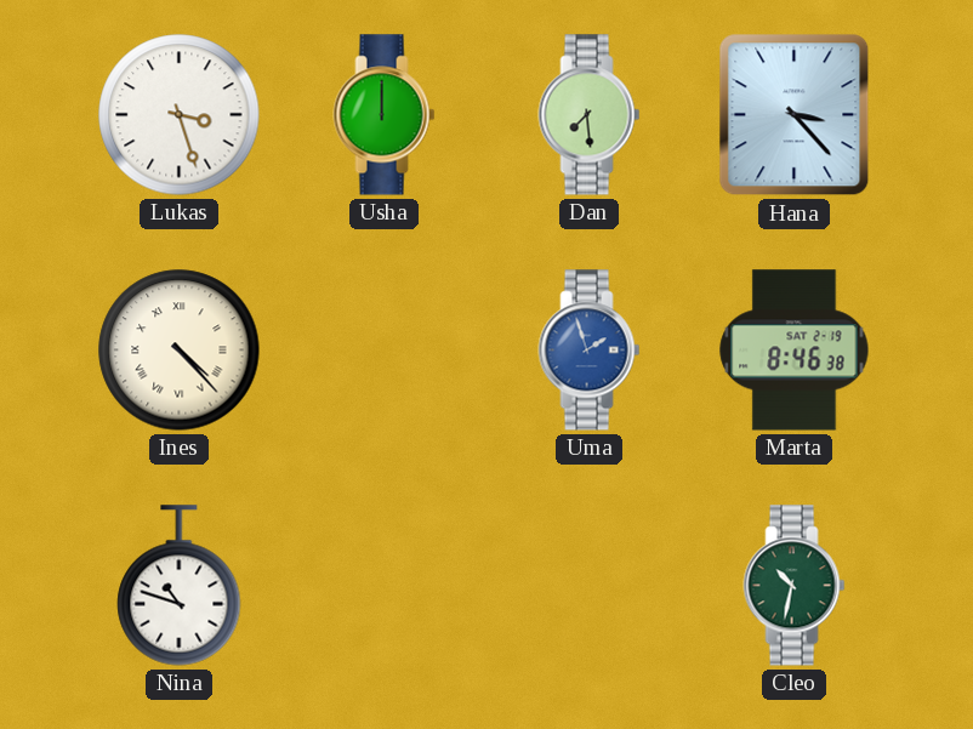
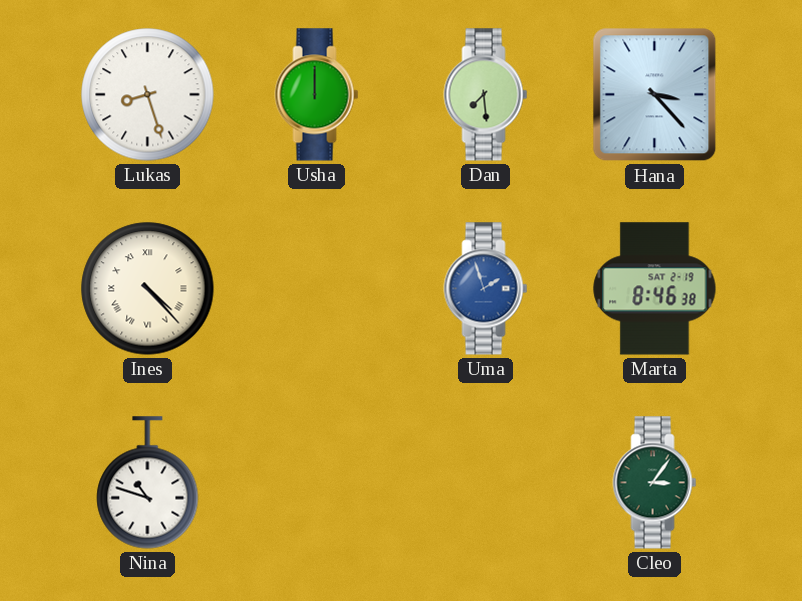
Lukas: 3:27 -> 8:27 (148, 95)
Cleo: 10:32 -> 3:06 (655, 483)
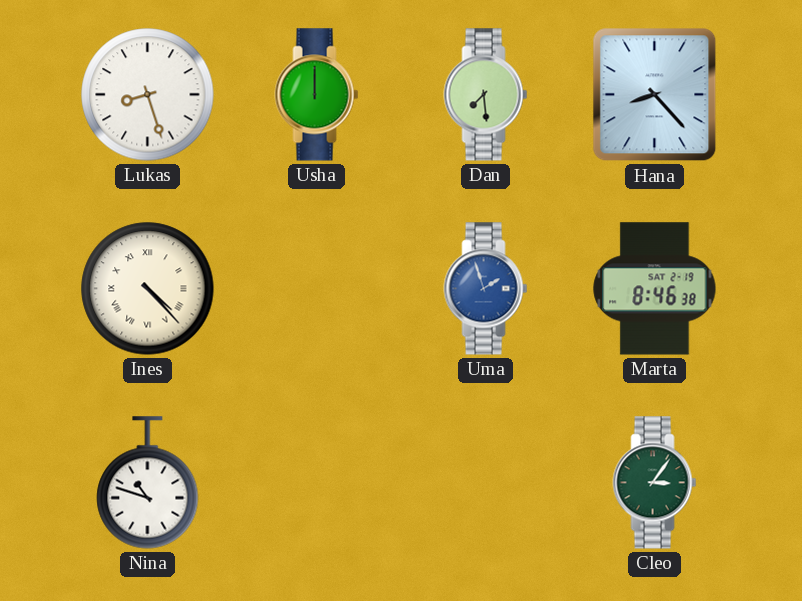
Hana: 3:23 -> 8:23 (655, 95)
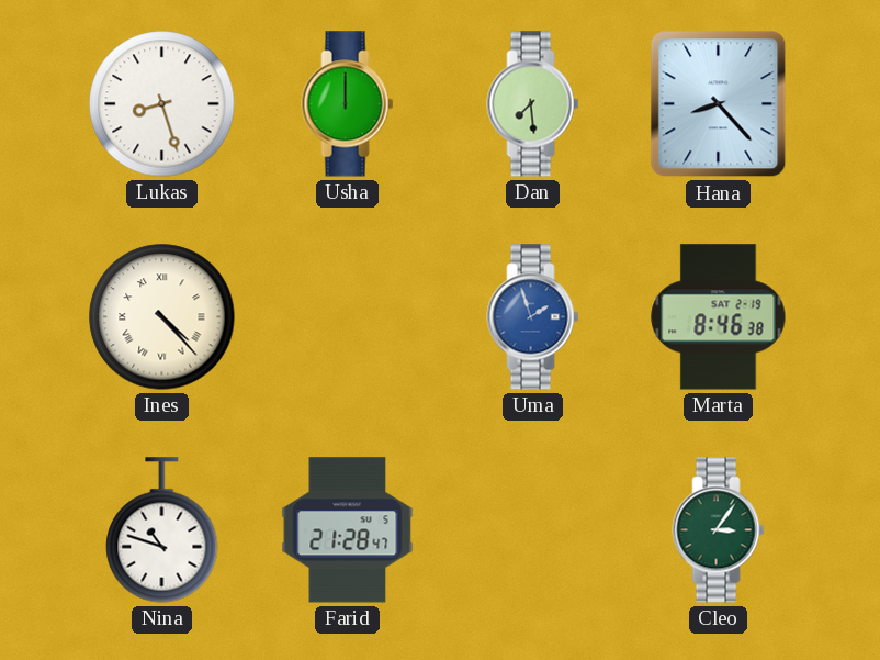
Farid: none -> 21:28 (348, 530)
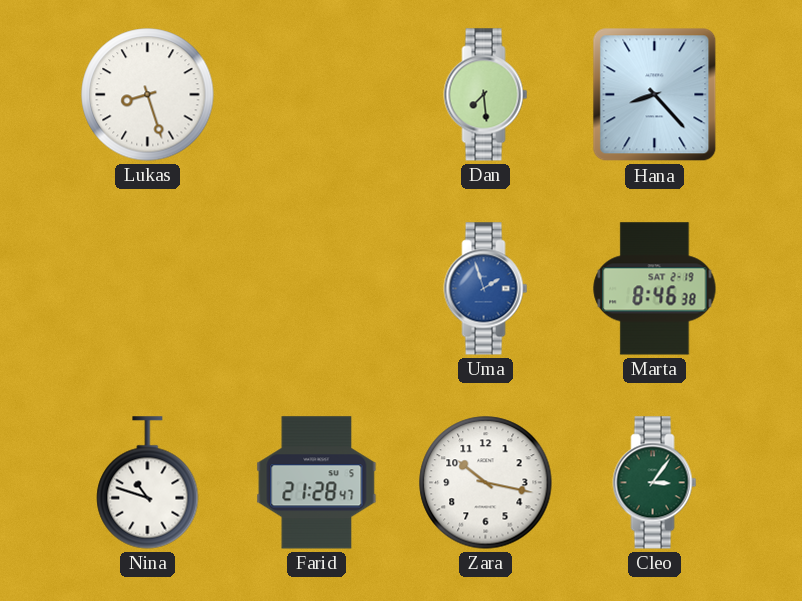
Usha: 12:00 -> none (348, 104)
Ines: 4:23 -> none (162, 317)
Zara: none -> 10:17 (486, 483)
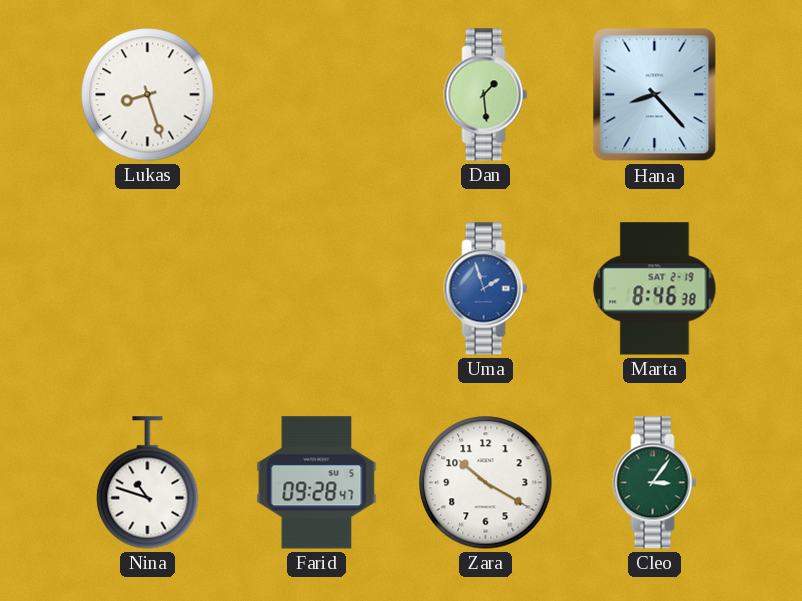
Dan: 7:29 -> 1:29 (486, 95)
Farid: 21:28 -> 09:28 (317, 483)
Zara: 10:17 -> 10:20 (486, 483)
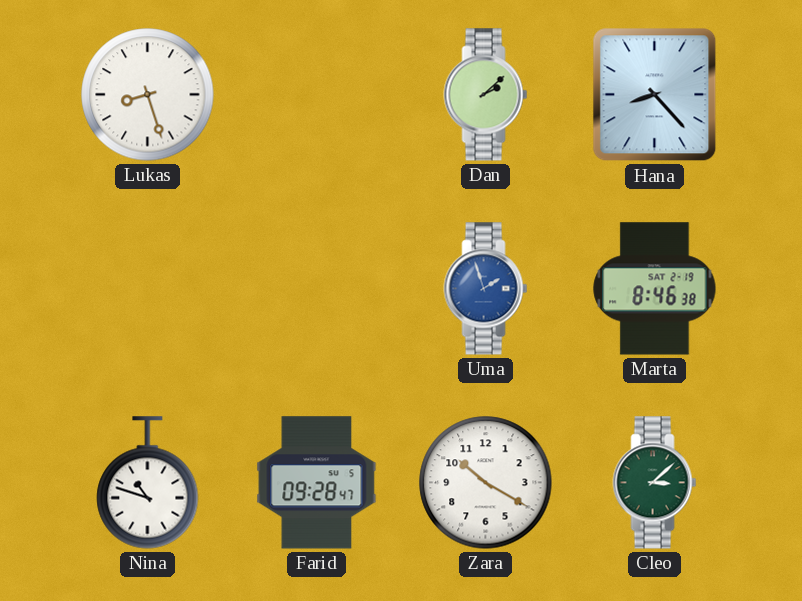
Dan: 1:29 -> 2:08 (486, 95)
Cleo: 3:06 -> 3:08 (655, 483)
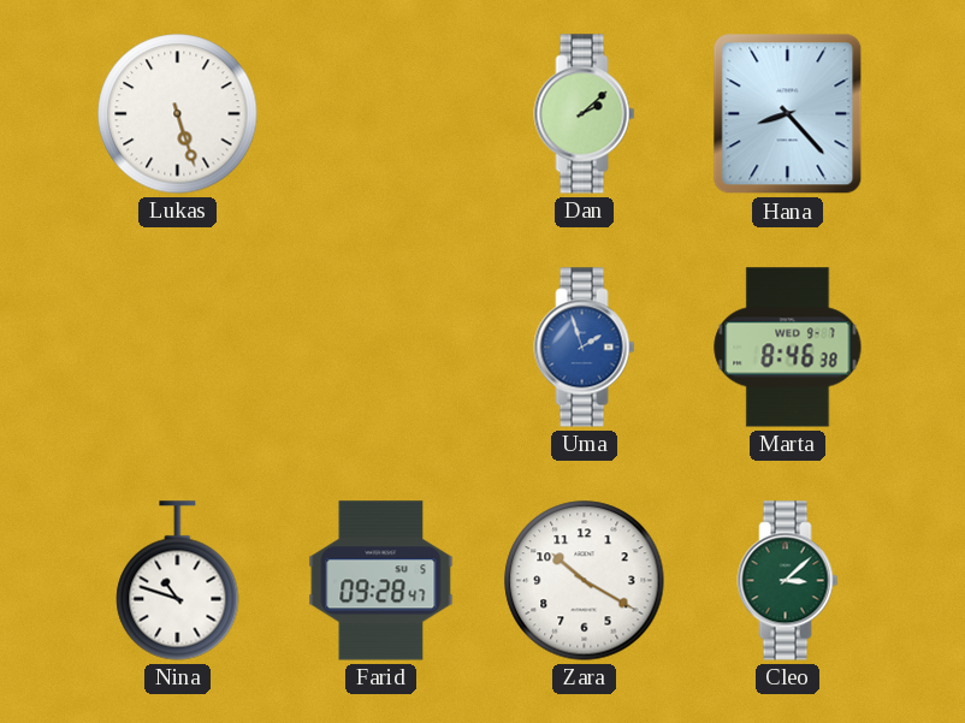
Lukas: 8:27 -> 5:27 (178, 114)
Marta date: SAT 2-19 -> WED 9-7 (788, 348)
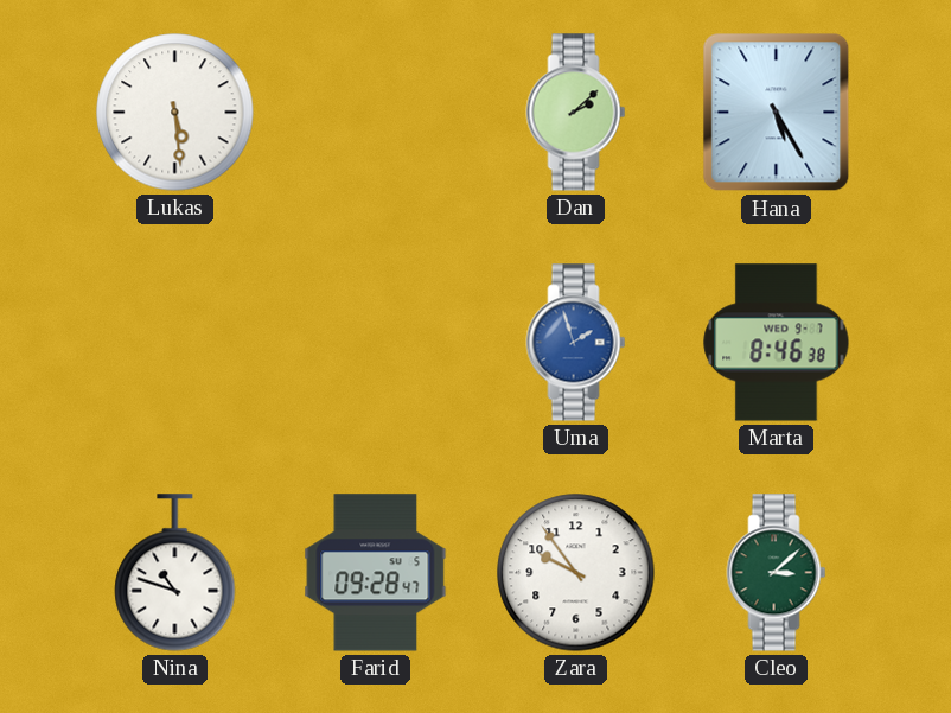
Lukas: 5:27 -> 5:29 (175, 113)
Hana: 8:23 -> 5:25 (777, 113)
Zara: 10:20 -> 9:54 (576, 573)
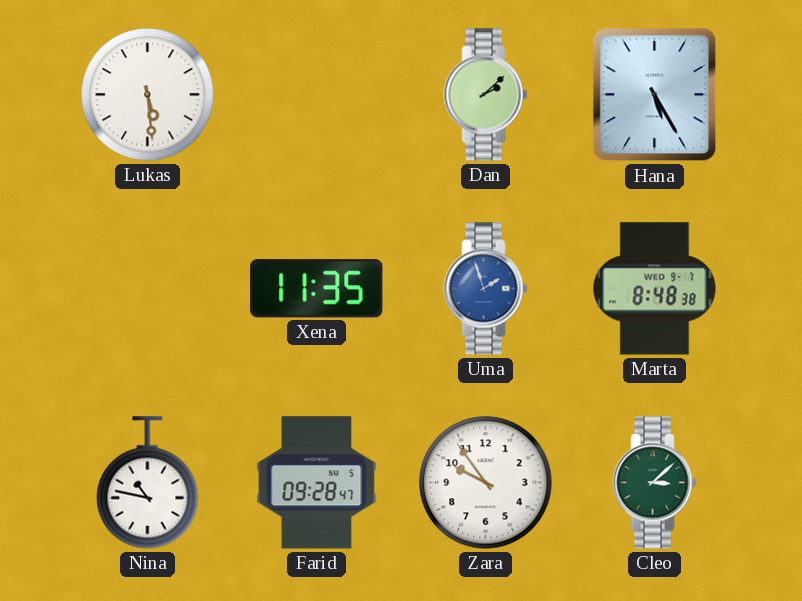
Xena: none -> 11:35 (317, 289)
Marta: 8:46 -> 8:48 (655, 289)
Nina: 10:48 -> 10:47 (148, 483)
